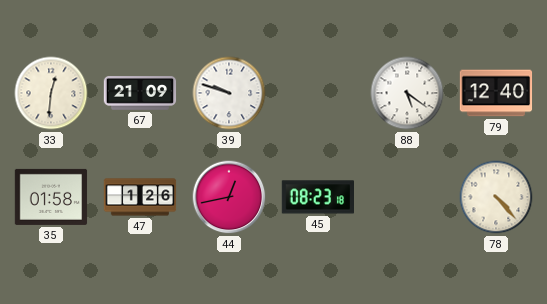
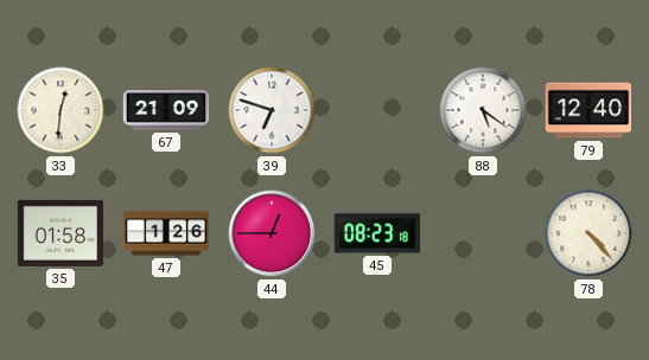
39: 9:48 -> 6:48 (272, 110)
44: 12:43 -> 12:45 (272, 233)
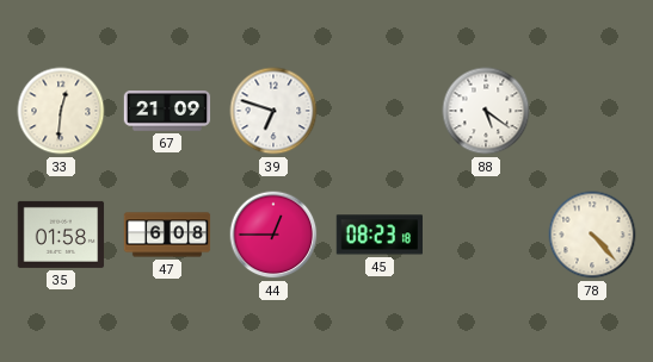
79: 12:40 -> none (588, 110)
47: 1:26 -> 6:08 (167, 235)
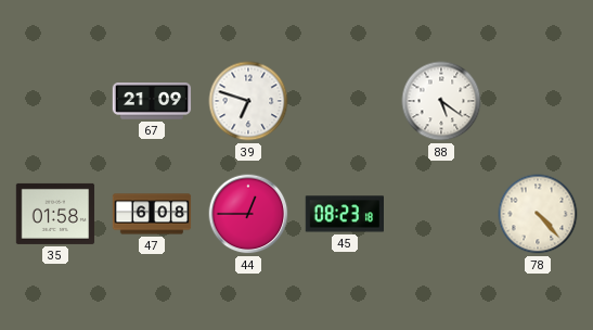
33: 12:31 -> none (61, 111)
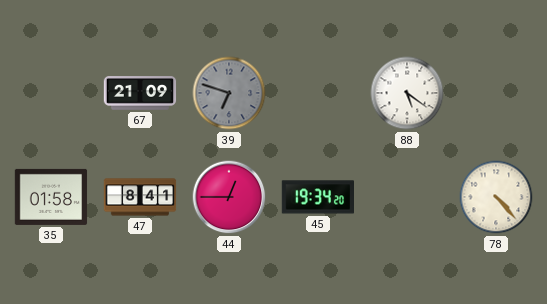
39 dial: white -> grey (229, 93)
47: 6:08 -> 8:41 (140, 197)
45: 08:23 -> 19:34 (317, 197)
